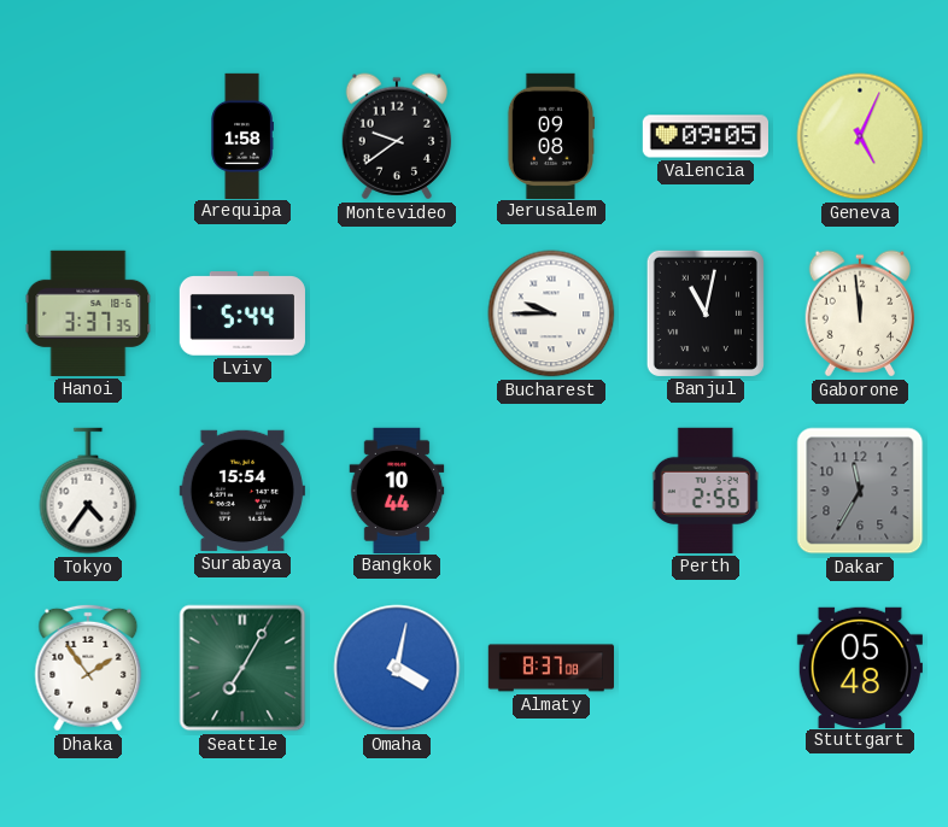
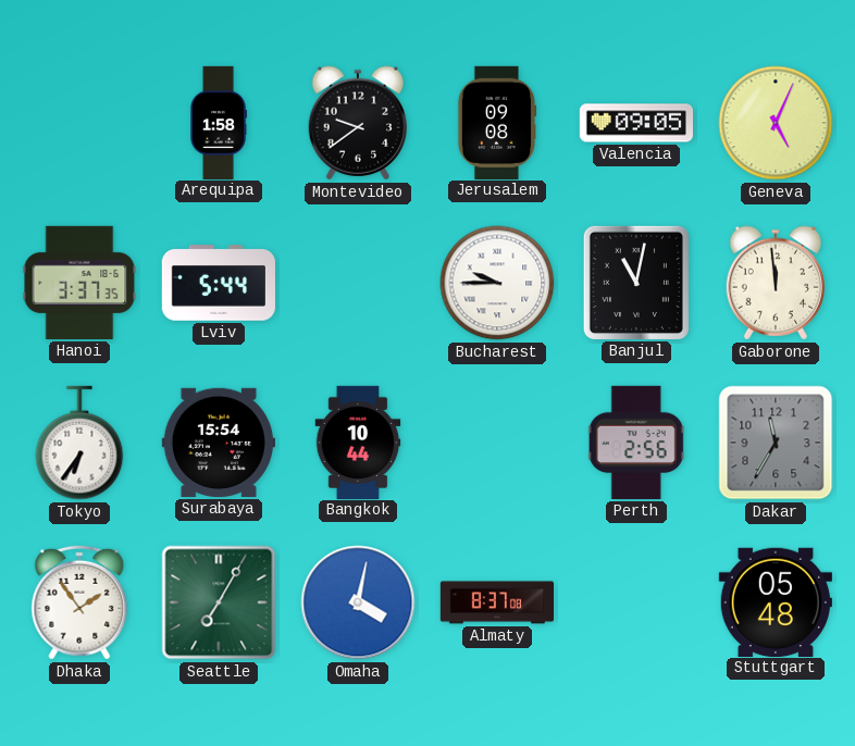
Tokyo: 4:36 -> 6:36 (79, 443)
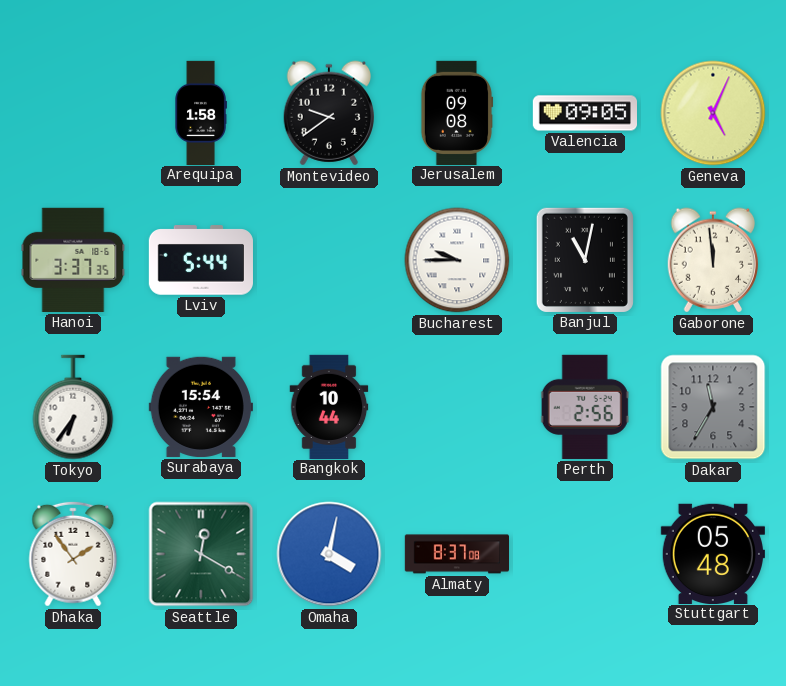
Seattle: 7:05 -> 12:20 (201, 554)
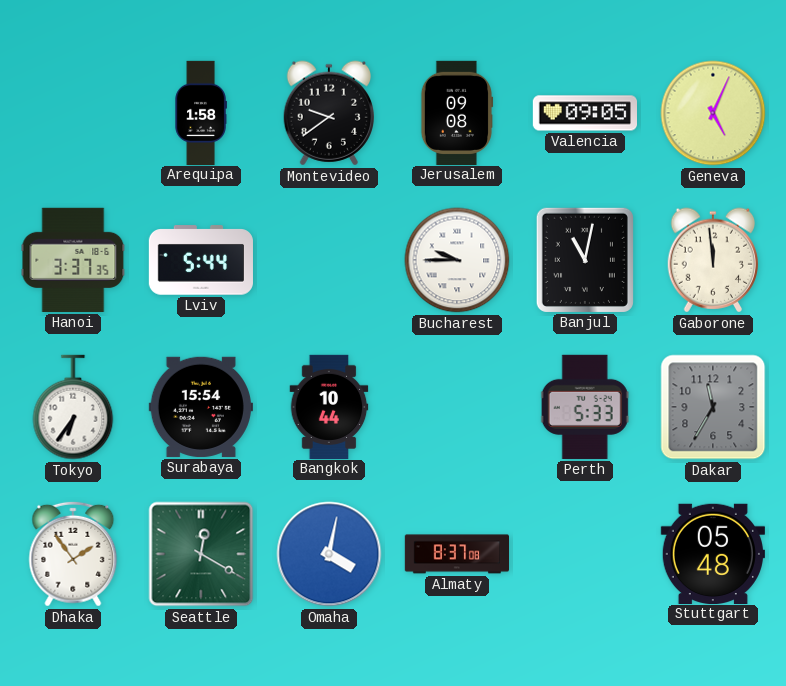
Perth: 2:56 -> 5:33 (585, 407)
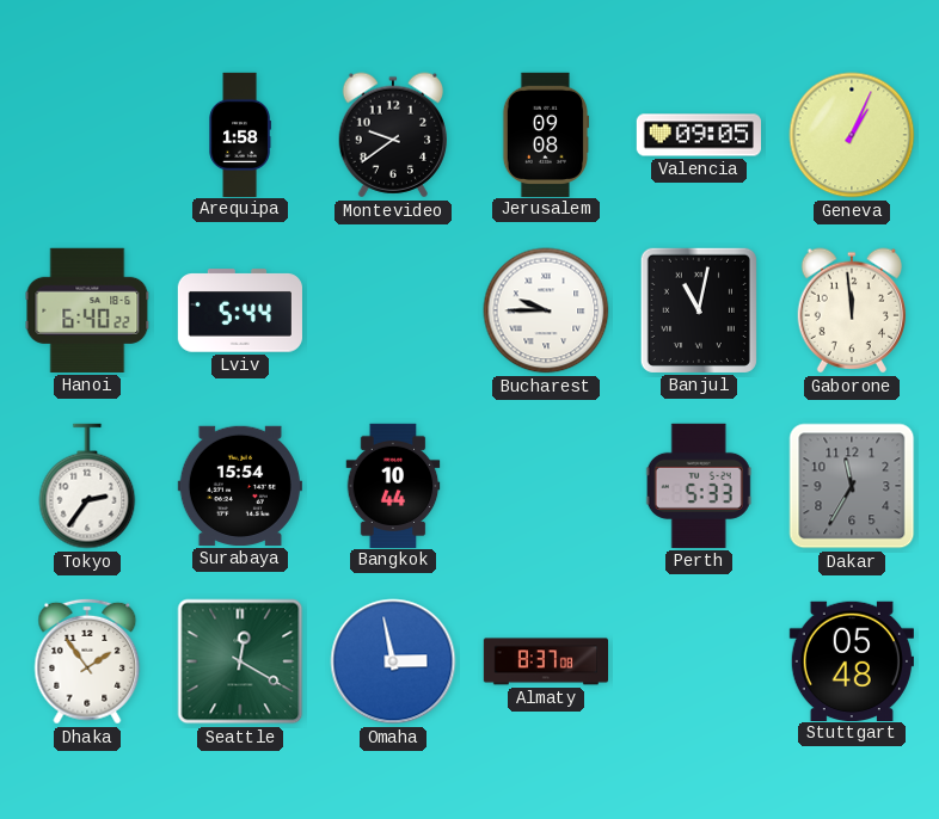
Geneva: 5:04 -> 1:04 (852, 135)
Hanoi: 3:37 -> 6:40 (87, 310)
Tokyo: 6:36 -> 2:36 (87, 486)
Omaha: 4:02 -> 2:58 (393, 661)
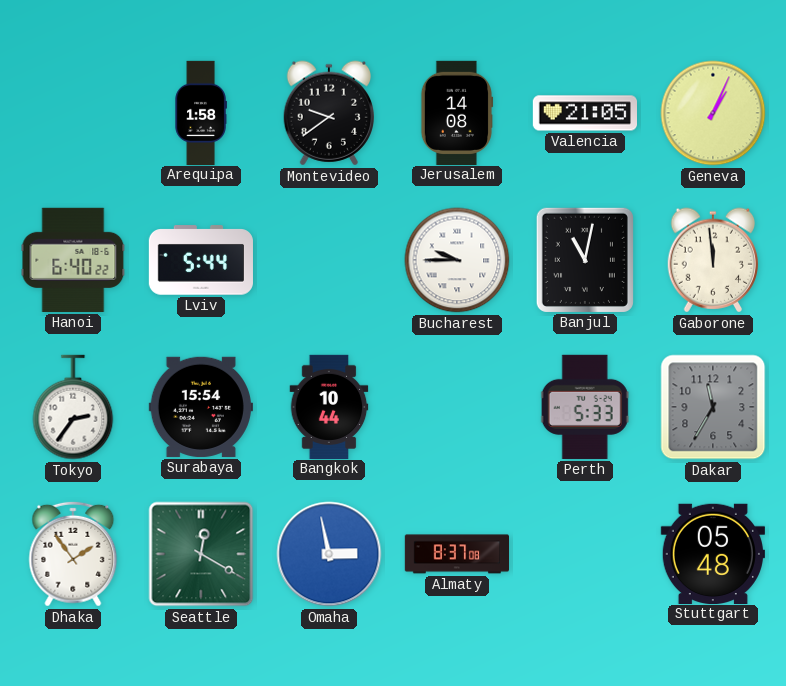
Jerusalem: 09:08 -> 14:08 (457, 112)
Valencia: 09:05 -> 21:05 (584, 113)
